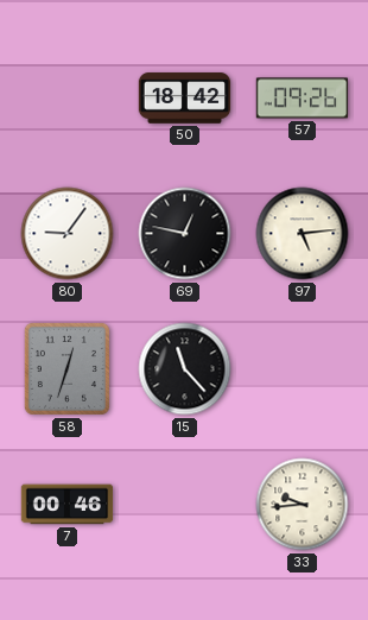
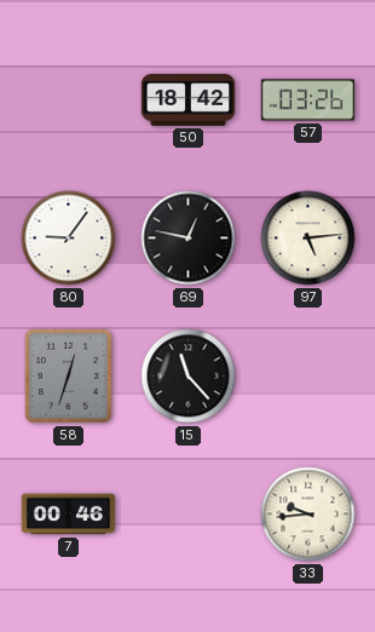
57: 09:26 -> 03:26 (308, 100)
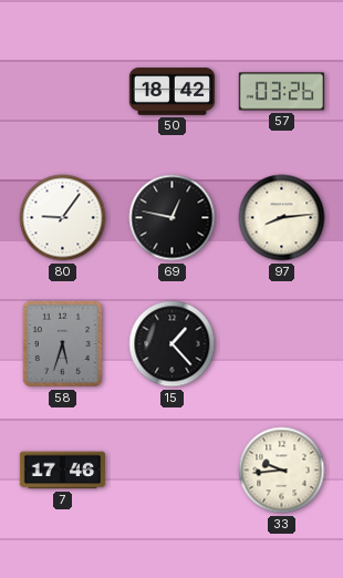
97: 5:14 -> 8:14 (282, 218)
58: 12:33 -> 5:33 (62, 343)
15: 11:23 -> 1:23 (173, 344)
7: 00:46 -> 17:46 (63, 471)
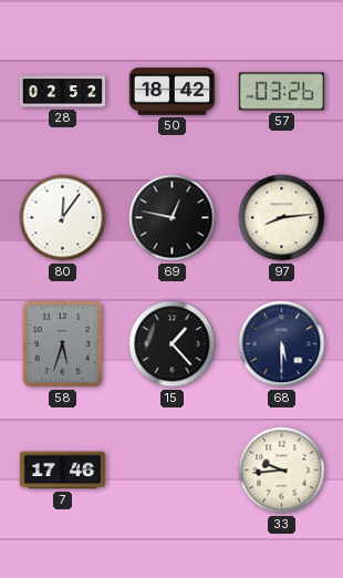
28: none -> 02:52 (63, 92)
80: 9:06 -> 12:06 (63, 218)
68: none -> 5:30 (282, 344)
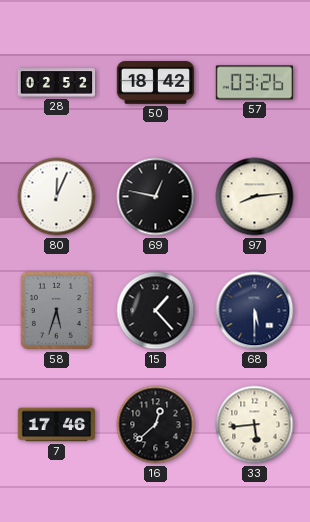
80: 12:06 -> 12:04 (57, 197)
16: none -> 12:38 (156, 425)
33: 9:44 -> 5:44 (255, 425)
